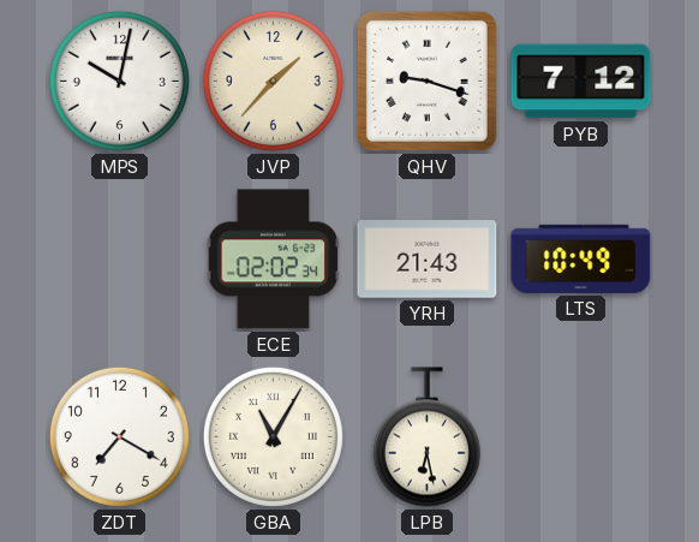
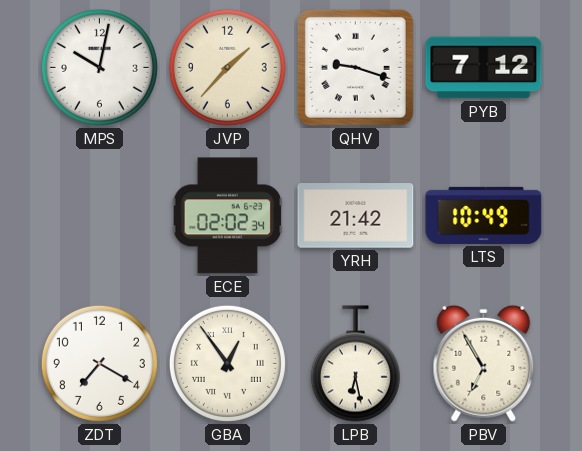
YRH: 21:43 -> 21:42 (356, 216)
GBA: 11:05 -> 12:54 (227, 363)
PBV: none -> 6:55 (484, 363)
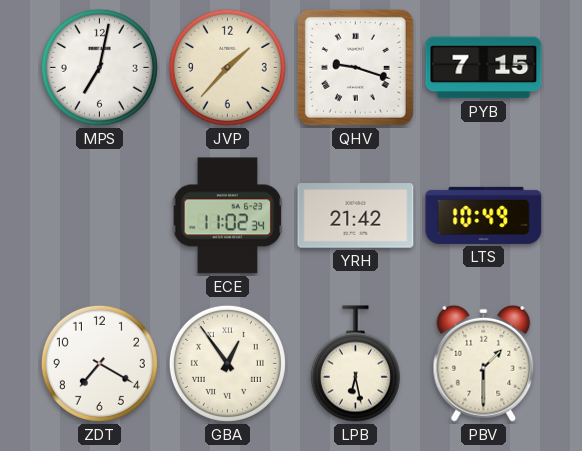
MPS: 10:02 -> 7:02 (99, 67)
PYB: 7:12 -> 7:15 (484, 68)
ECE: 02:02 -> 11:02 (228, 216)
PBV: 6:55 -> 1:30 (484, 363)
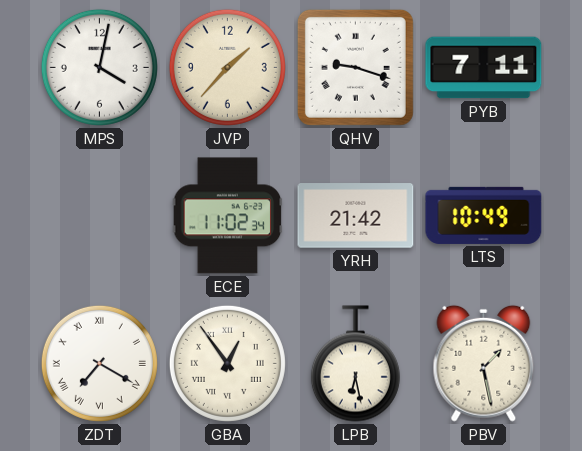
MPS: 7:02 -> 4:02 (99, 67)
PYB: 7:15 -> 7:11 (484, 68)
ZDT numerals: Arabic -> Roman (99, 363)
PBV: 1:30 -> 1:28 (484, 363)
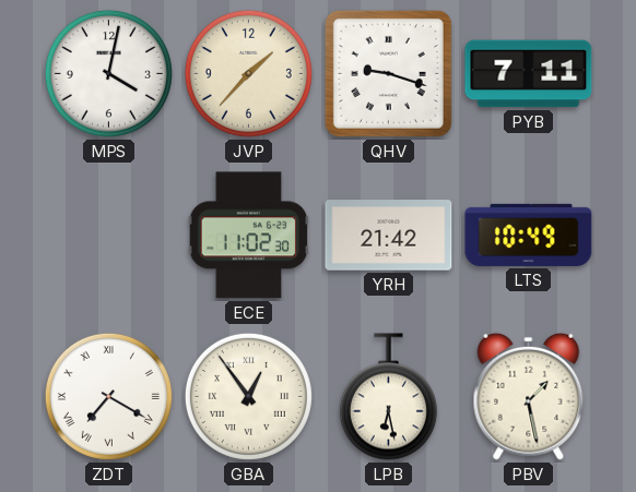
ECE: 11:02:34 -> 11:02:30 (249, 236)
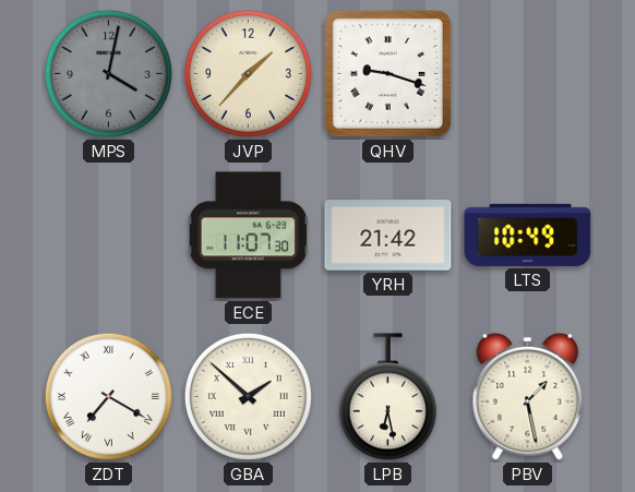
MPS dial: white -> grey (108, 73)
PYB: 7:11 -> none (529, 74)
ECE: 11:02 -> 11:07 (249, 236)
GBA: 12:54 -> 1:52 (248, 396)
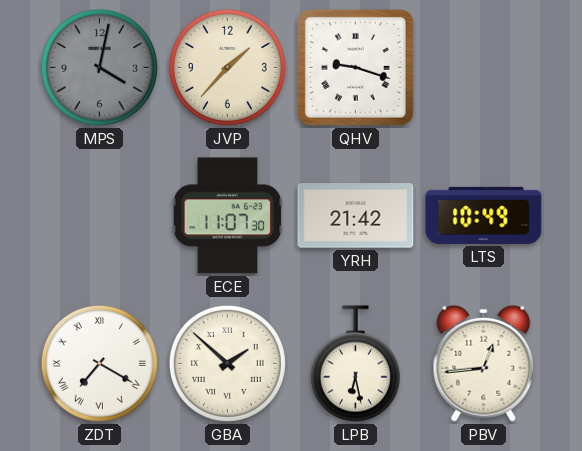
PBV: 1:28 -> 12:44 (484, 363)
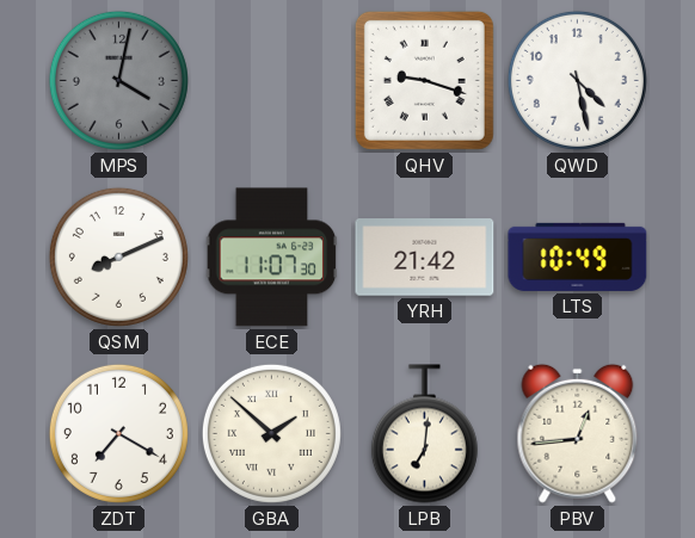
JVP: 1:37 -> none (227, 67)
QWD: none -> 4:28 (577, 80)
QSM: none -> 8:11 (118, 256)
ZDT numerals: Roman -> Arabic (118, 433)
LPB: 6:28 -> 7:01 (424, 434)
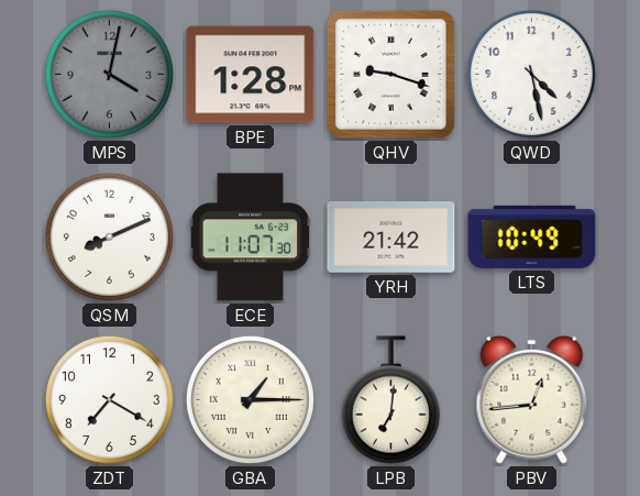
BPE: none -> 1:28 (251, 75)
GBA: 1:52 -> 1:15 (250, 399)
